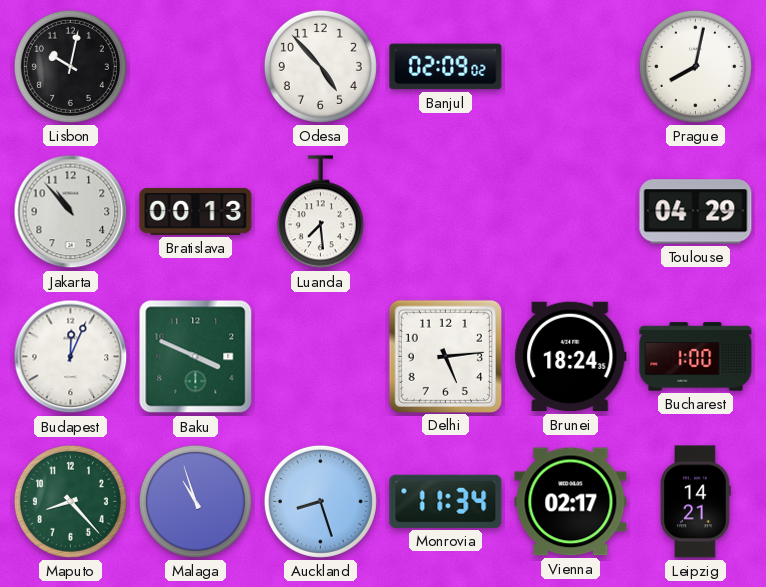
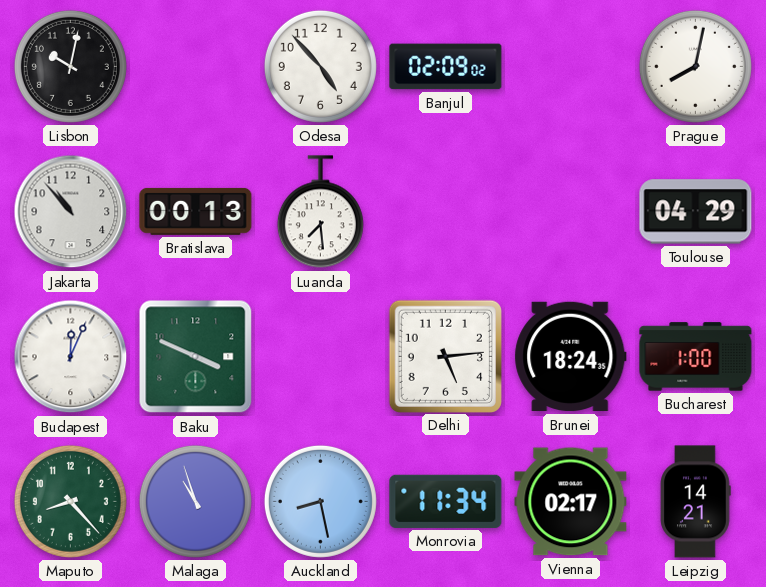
Auckland: 8:27 -> 8:28 (320, 501)
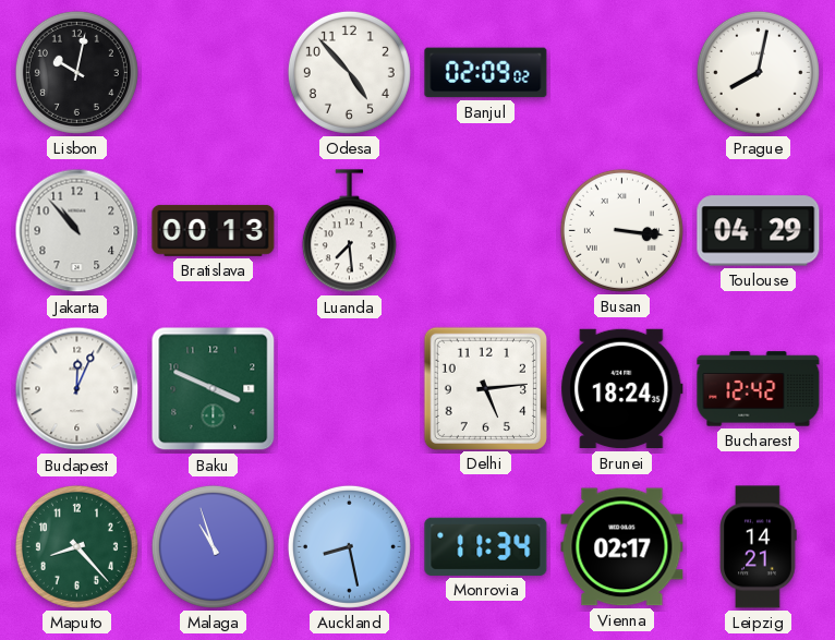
Busan: none -> 3:16 (621, 230)
Bucharest: 1:00 -> 12:42 (759, 389)
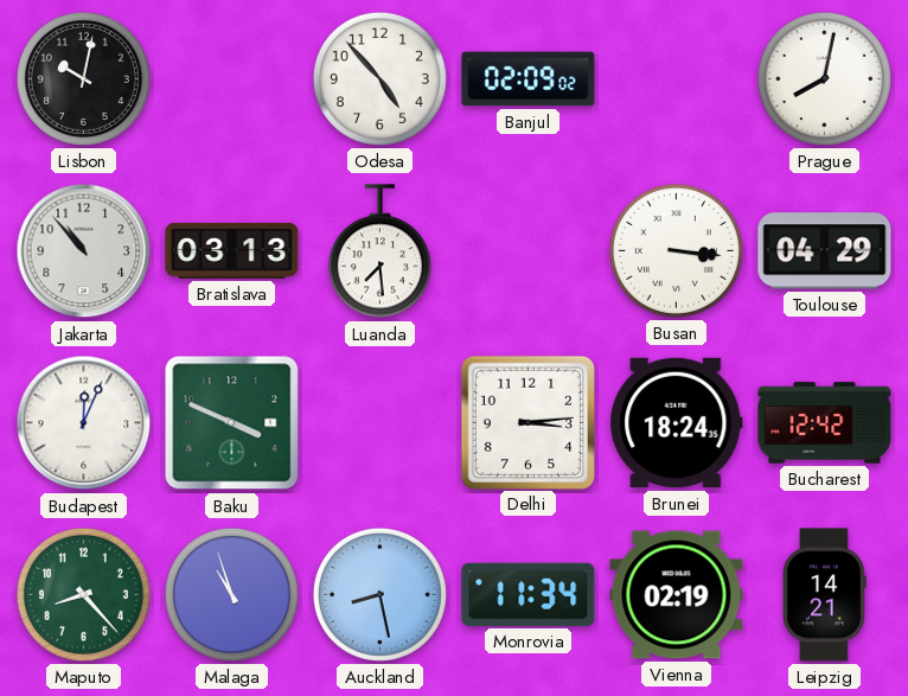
Bratislava: 00:13 -> 03:13 (232, 250)
Delhi: 5:14 -> 3:14 (527, 422)
Vienna: 02:17 -> 02:19 (677, 595)
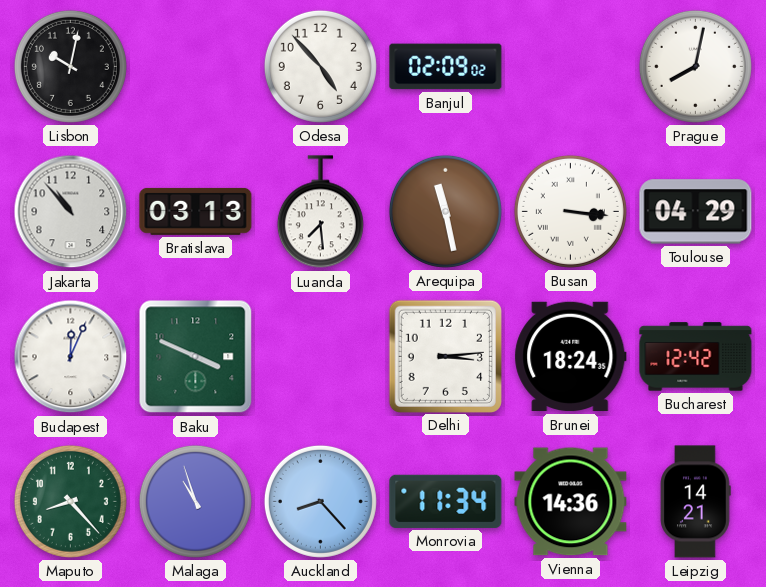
Arequipa: none -> 11:28 (445, 211)
Auckland: 8:28 -> 8:23 (320, 501)
Vienna: 02:19 -> 14:36 (571, 502)
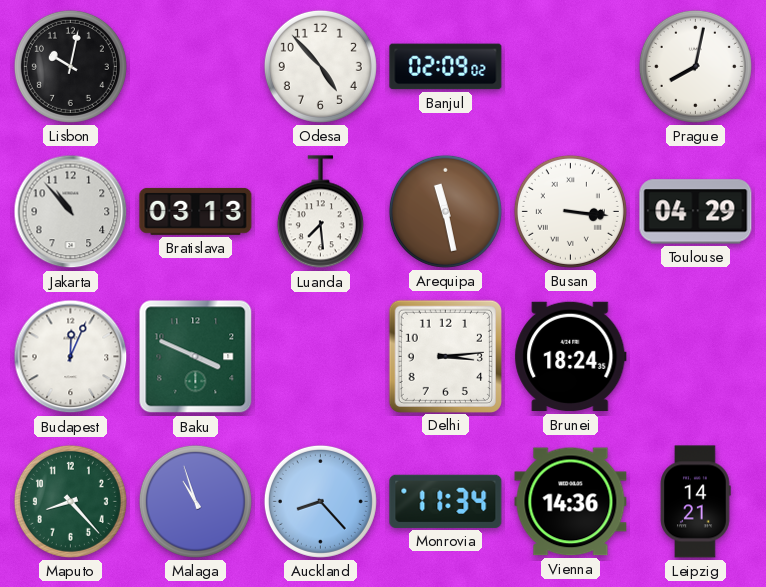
Bucharest: 12:42 -> none (696, 357)
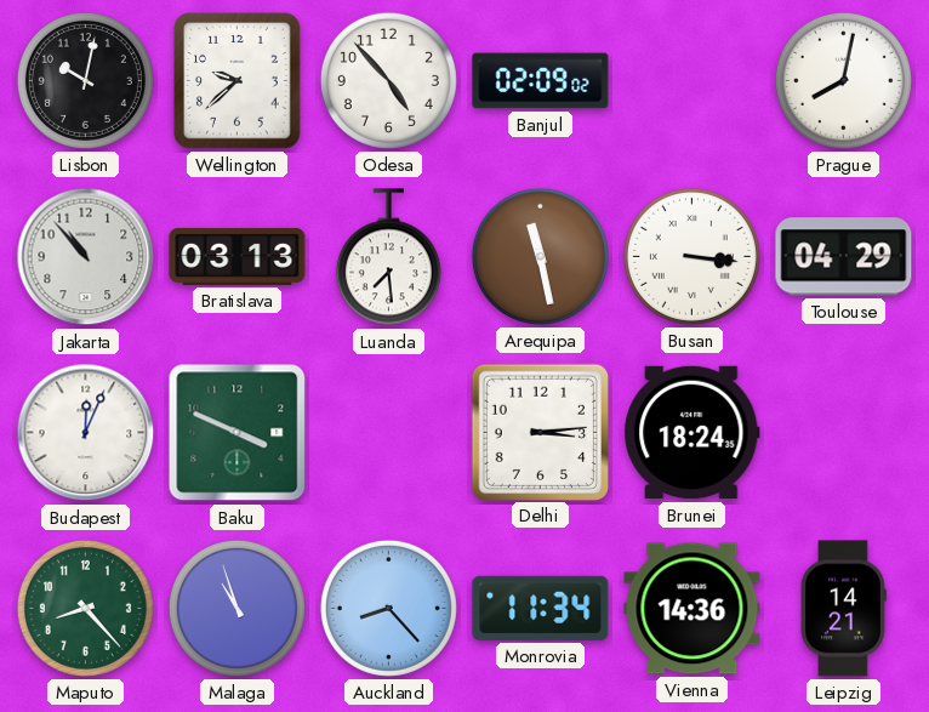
Wellington: none -> 9:38 (238, 81)
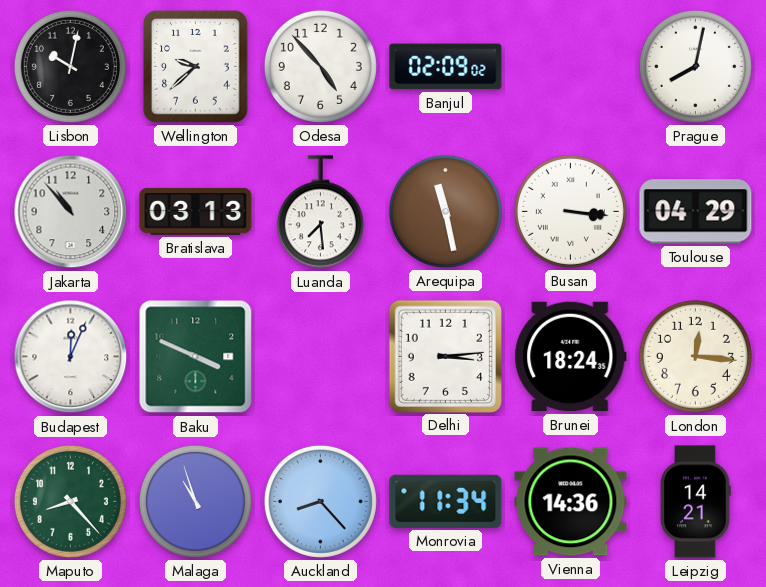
London: none -> 12:16 (695, 356)
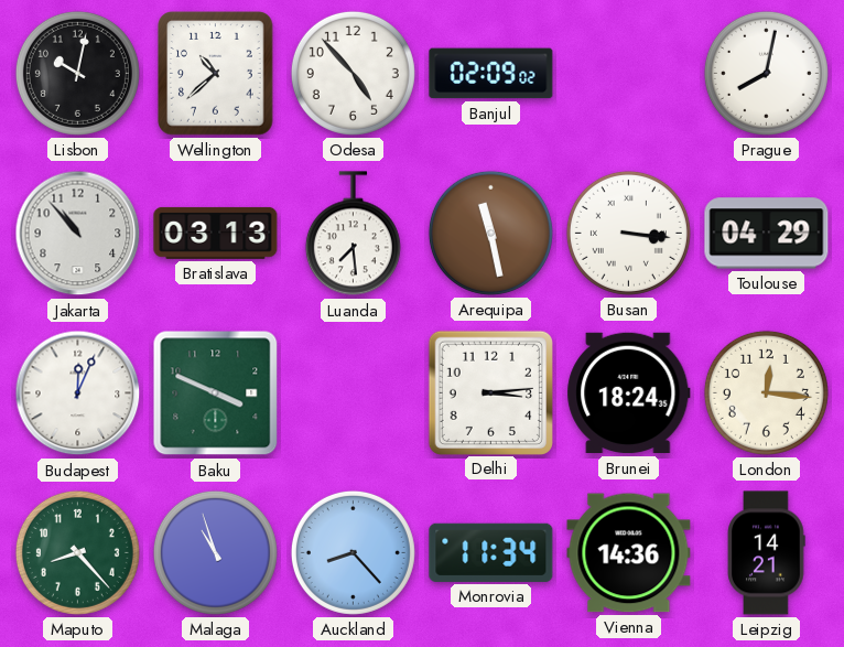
Wellington: 9:38 -> 10:38 (216, 74)
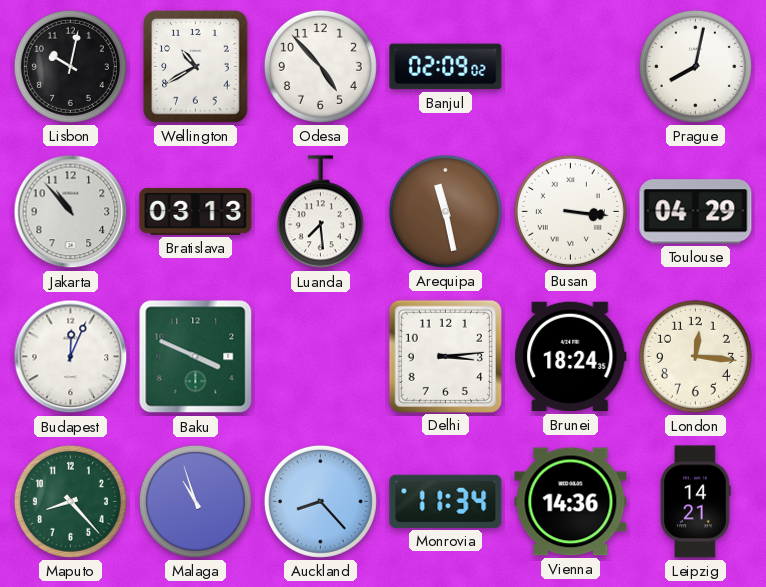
Wellington: 10:38 -> 10:40 (196, 67)
